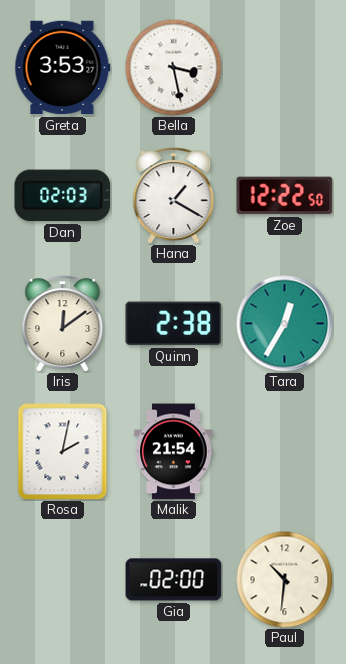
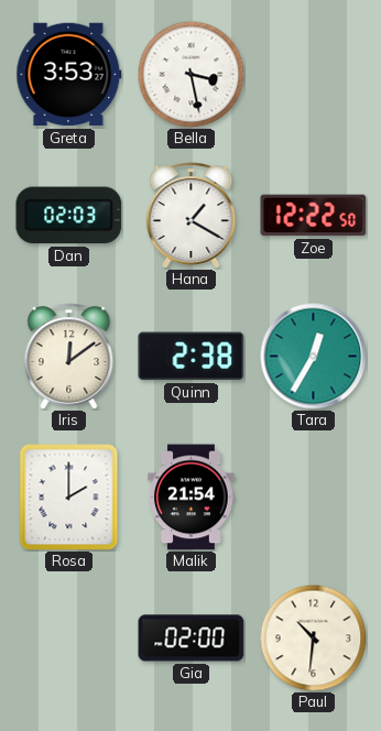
Rosa: 2:02 -> 2:00 (69, 498)
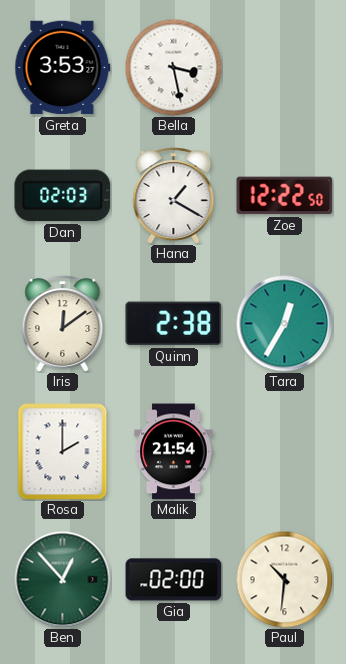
Ben: none -> 12:53 (63, 580)
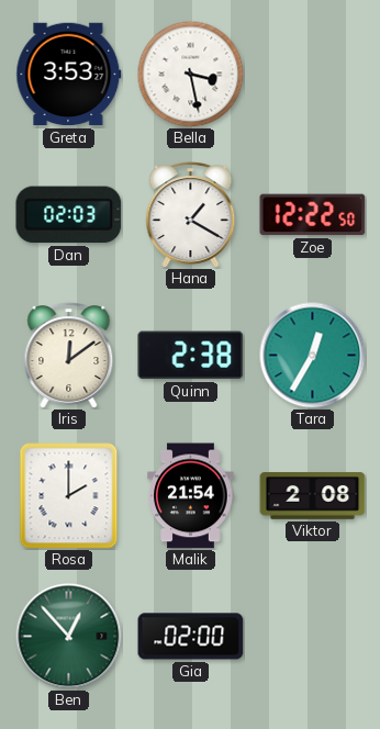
Viktor: none -> 2:08 (313, 496)
Paul: 10:31 -> none (284, 579)
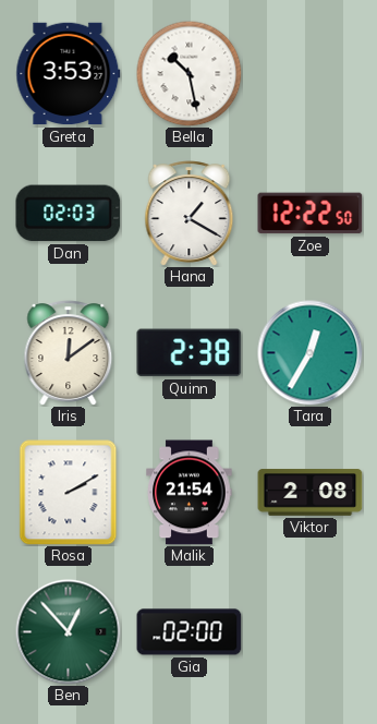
Bella: 3:28 -> 10:28 (188, 73)
Rosa: 2:00 -> 2:10 (69, 493)
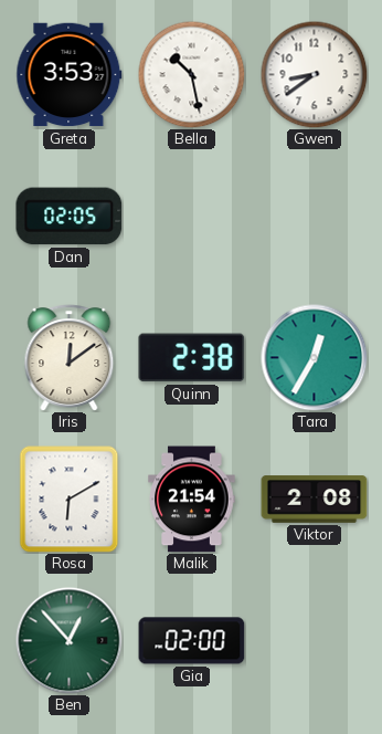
Gwen: none -> 8:39 (314, 74)
Dan: 02:03 -> 02:05 (70, 217)
Hana: 1:20 -> none (190, 214)
Zoe: 12:22 -> none (311, 214)
Rosa: 2:10 -> 6:10 (70, 500)
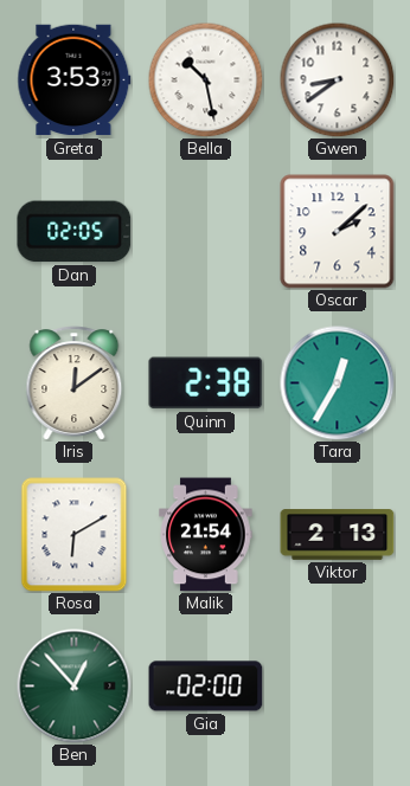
Oscar: none -> 2:08 (338, 232)
Viktor: 2:08 -> 2:13 (338, 535)
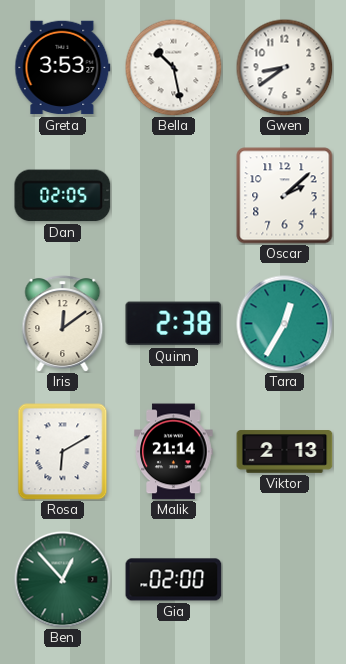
Malik: 21:54 -> 21:14 (174, 452)
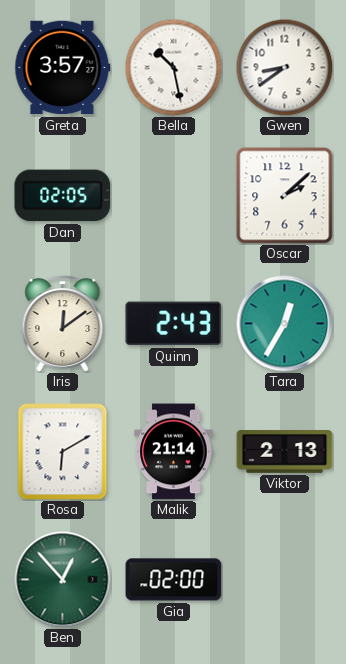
Greta: 3:53 -> 3:57 (63, 68)
Quinn: 2:38 -> 2:43 (174, 324)
